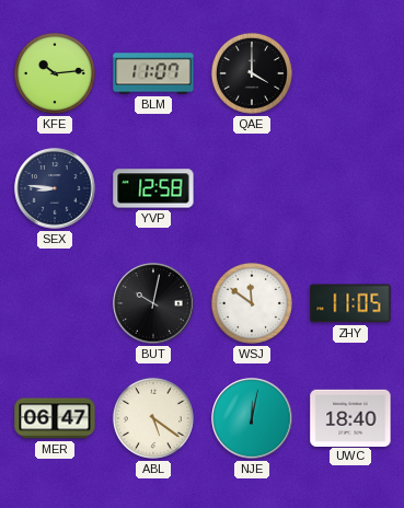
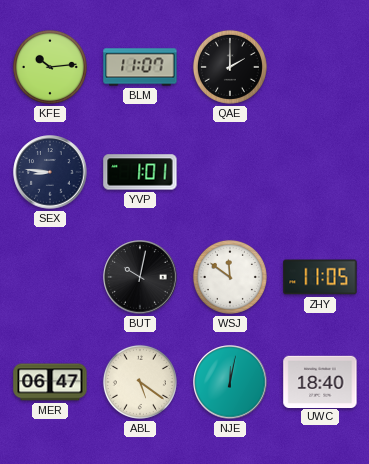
QAE: 4:00 -> 2:00 (230, 67)
YVP: 12:58 -> 1:01 (140, 172)
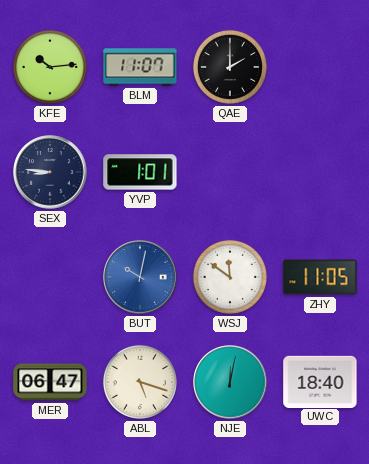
BUT dial: black -> blue (140, 277)
ABL: 5:21 -> 5:18 (140, 382)
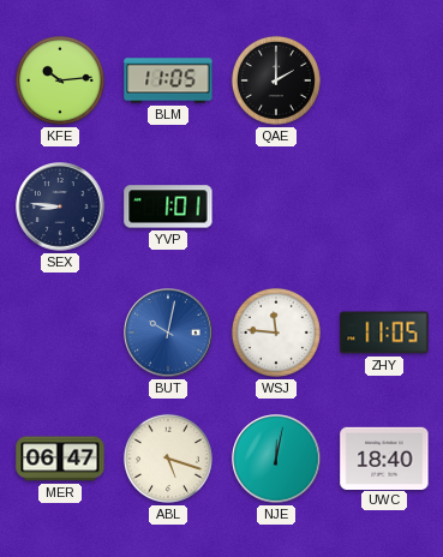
BLM: 11:07 -> 11:05 (168, 80)
WSJ: 11:51 -> 11:46 (276, 333)
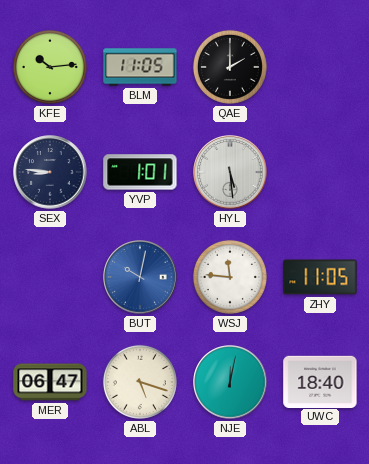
HYL: none -> 5:29 (230, 172)
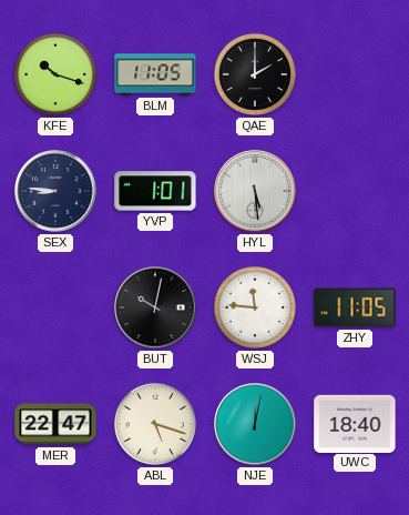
KFE: 10:14 -> 10:18 (55, 74)
BUT dial: blue -> black (155, 307)
MER: 06:47 -> 22:47 (55, 424)
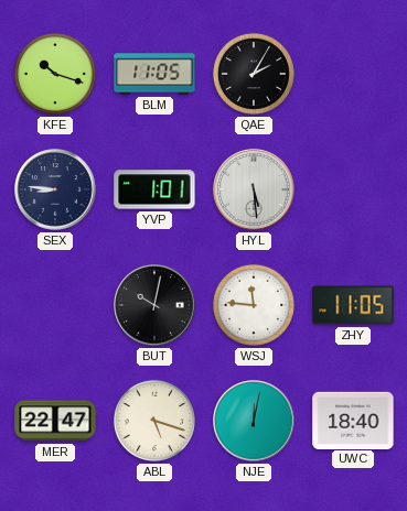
QAE: 2:00 -> 2:05 (254, 74)
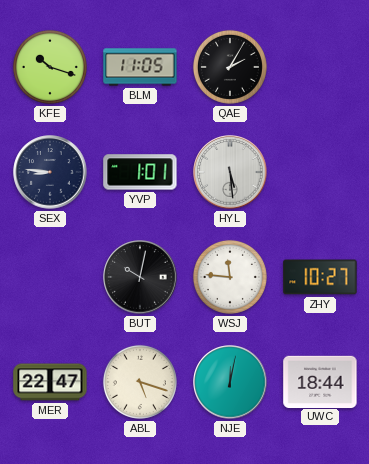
ZHY: 11:05 -> 10:27 (320, 277)
UWC: 18:40 -> 18:44 (320, 381)
